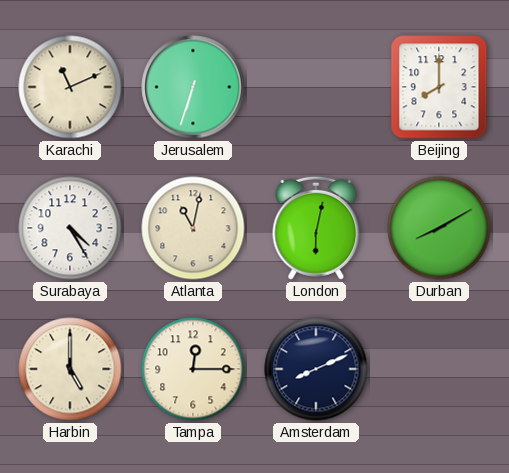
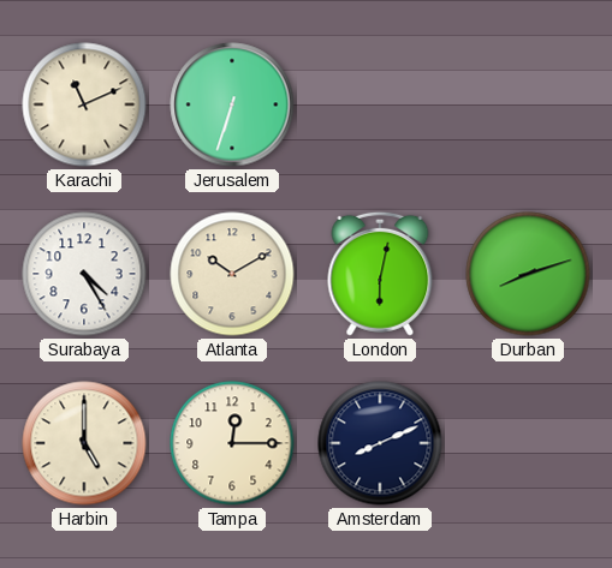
Beijing: 8:00 -> none (439, 87)
Atlanta: 11:02 -> 10:10 (232, 274)
Durban: 8:10 -> 8:12 (528, 274)
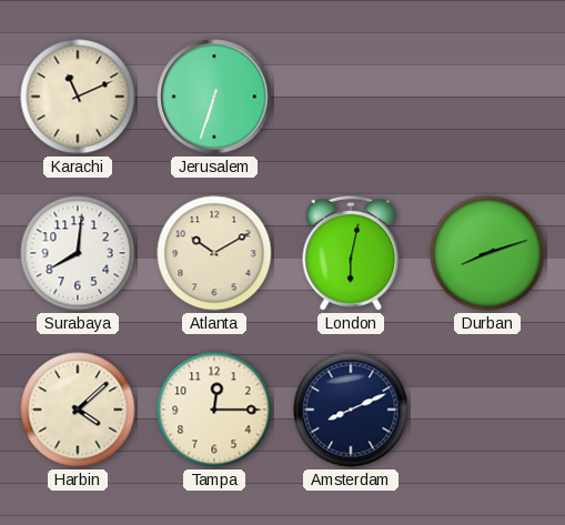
Surabaya: 4:25 -> 8:01 (78, 253)
Harbin: 5:00 -> 4:08 (78, 410)
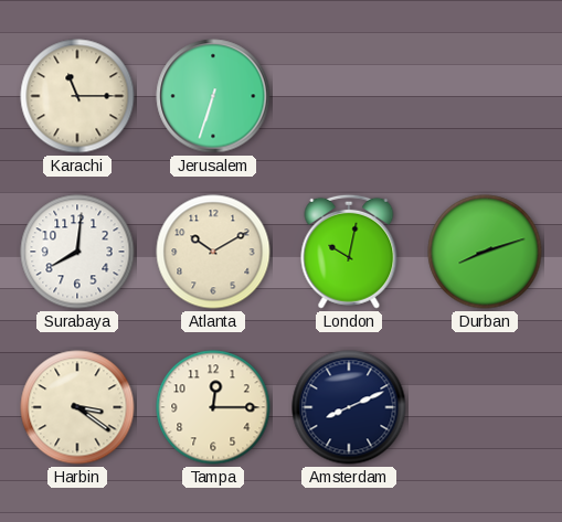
Karachi: 11:11 -> 11:15 (77, 96)
London: 6:02 -> 10:02 (349, 252)
Harbin: 4:08 -> 3:21 (77, 407)
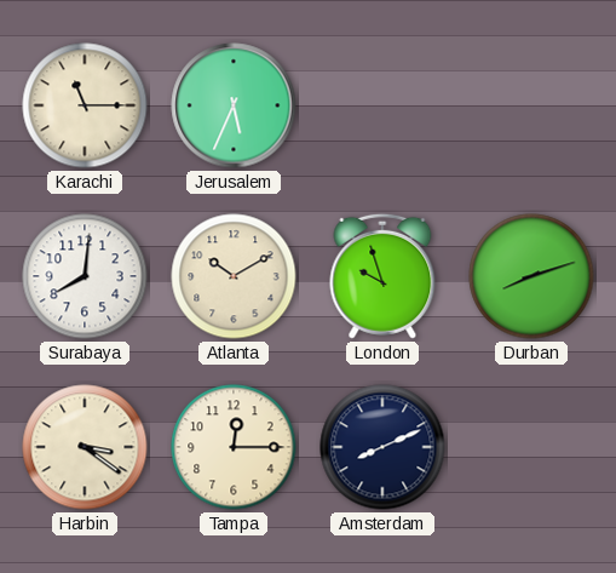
Jerusalem: 6:33 -> 5:34 (234, 105)
London: 10:02 -> 9:57 (382, 276)
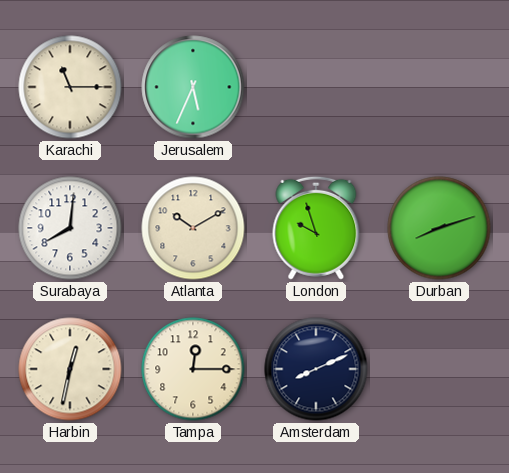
Harbin: 3:21 -> 12:32 (70, 369)
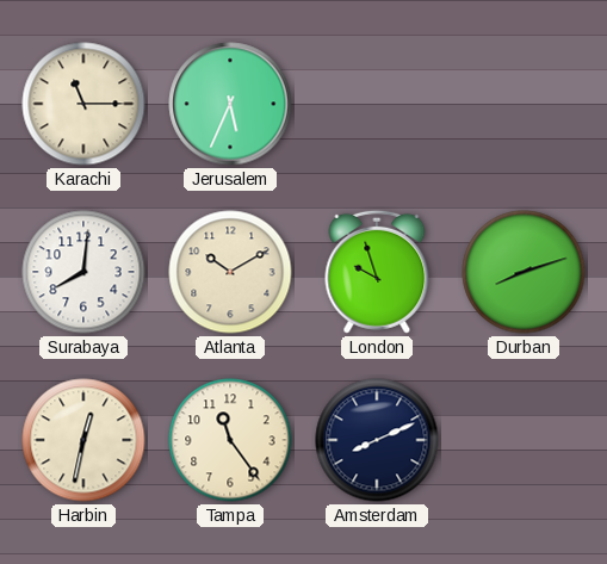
Tampa: 12:15 -> 11:24 (230, 440)
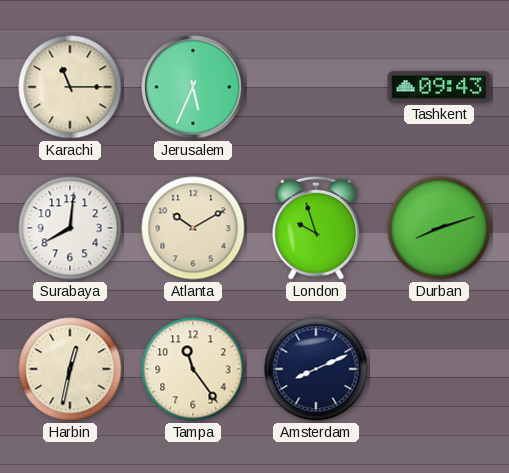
Tashkent: none -> 09:43 (439, 87)
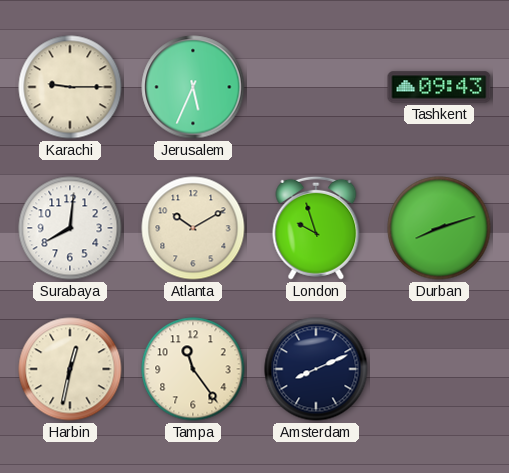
Karachi: 11:15 -> 9:15 (70, 87)
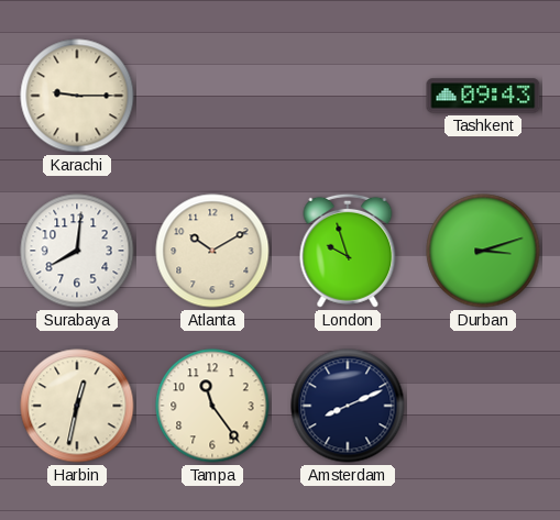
Jerusalem: 5:34 -> none (193, 87)
Durban: 8:12 -> 3:12 (483, 251)
